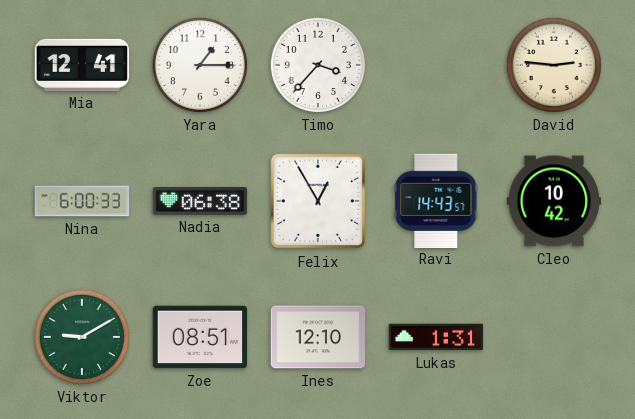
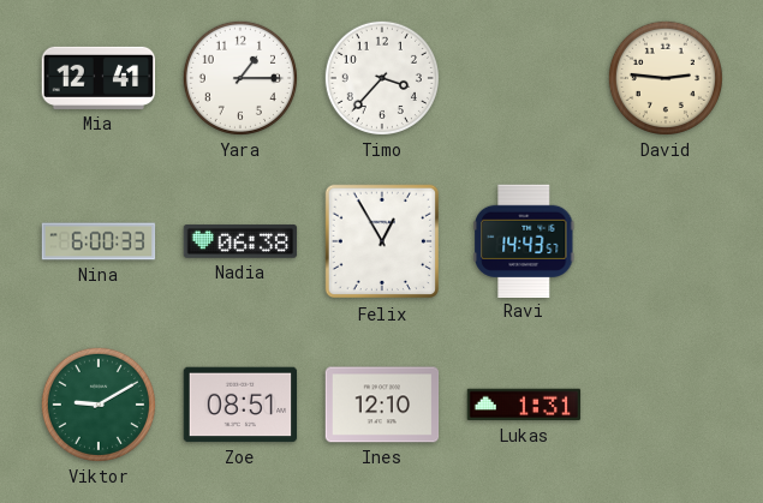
Cleo: 10:42 -> none (554, 201)
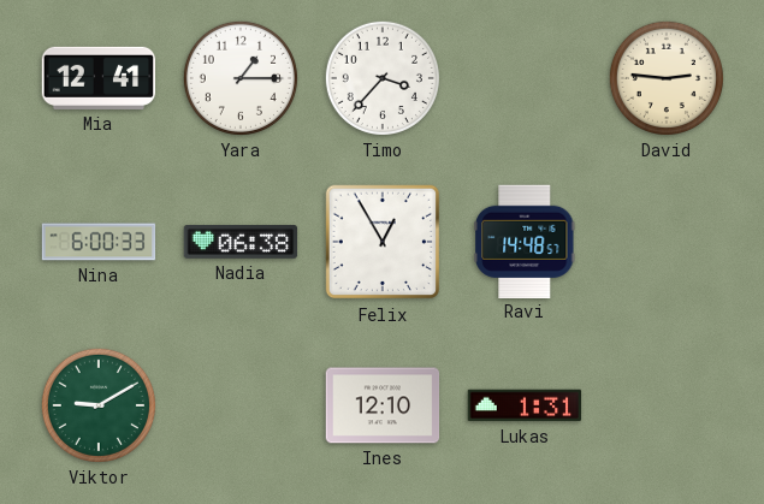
Ravi: 14:43 -> 14:48 (525, 241)
Zoe: 08:51 -> none (240, 405)
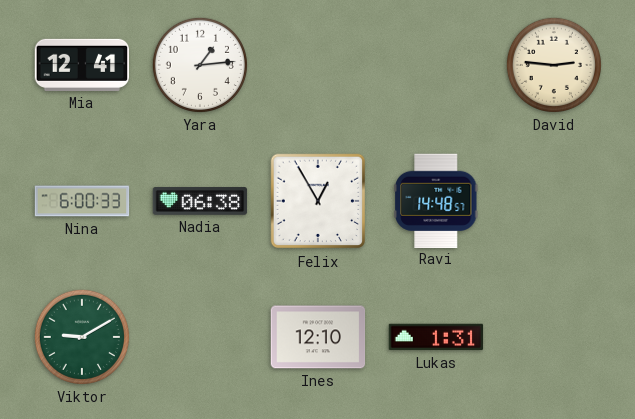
Yara: 1:15 -> 1:14 (200, 65)
Timo: 3:37 -> none (383, 78)
